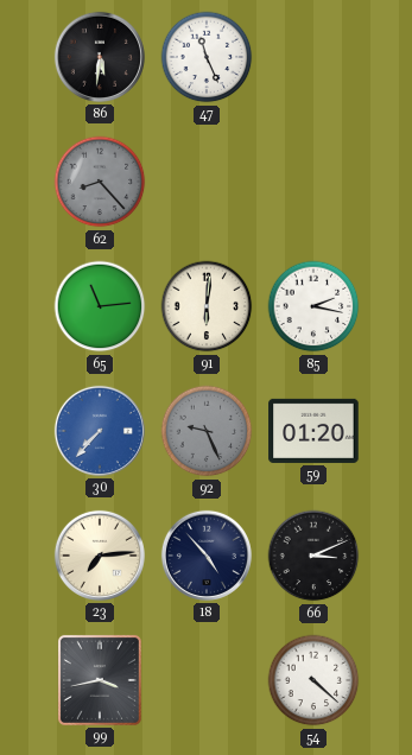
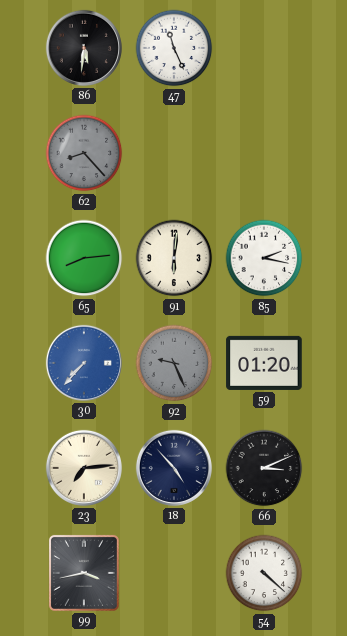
65: 11:14 -> 8:14 (84, 258)
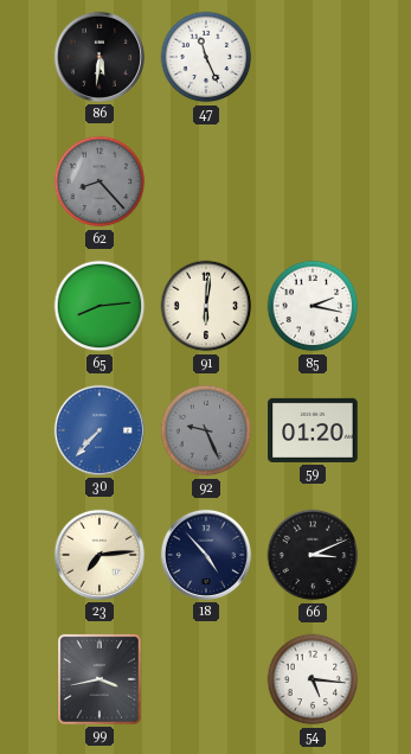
54: 4:22 -> 5:16 (313, 679)
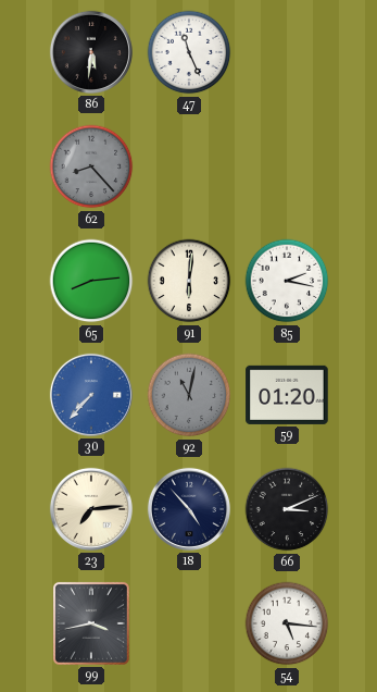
92: 9:26 -> 11:02 (189, 395)
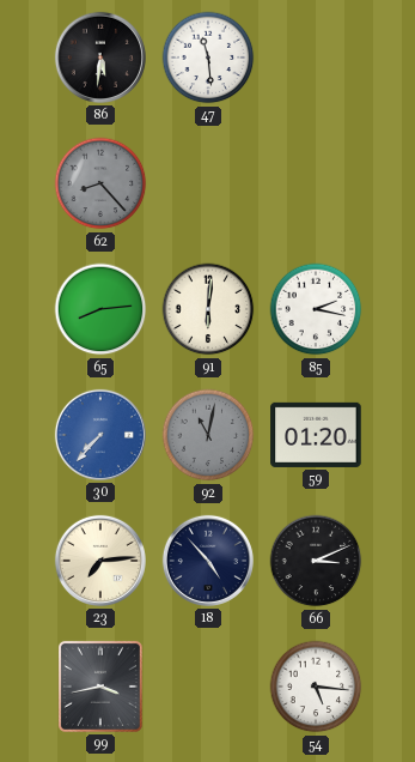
47: 11:26 -> 11:29 (208, 58)
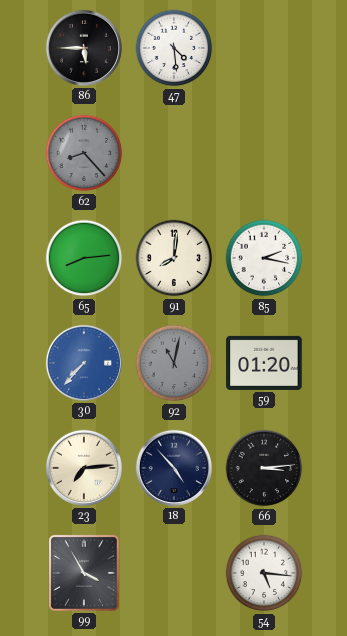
86: 5:31 -> 5:45 (84, 48)
47: 11:29 -> 4:29 (174, 48)
91: 6:01 -> 8:01 (174, 258)
66: 3:11 -> 3:14 (264, 468)
99: 3:43 -> 3:55 (84, 573)
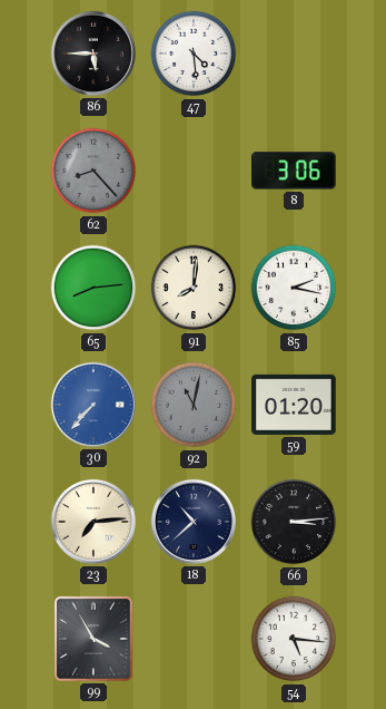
8: none -> 3:06 (294, 171)
18: 4:53 -> 10:38 (194, 522)
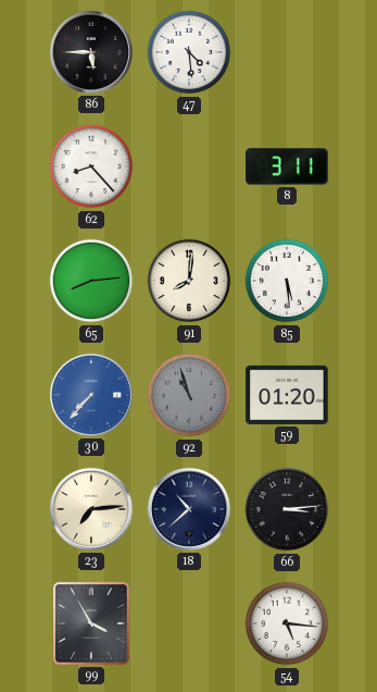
62 dial: grey -> white (91, 166)
8: 3:06 -> 3:11 (287, 166)
85: 2:17 -> 5:29 (287, 281)
92: 11:02 -> 10:57 (189, 395)
